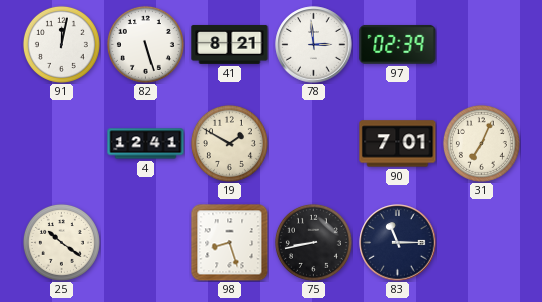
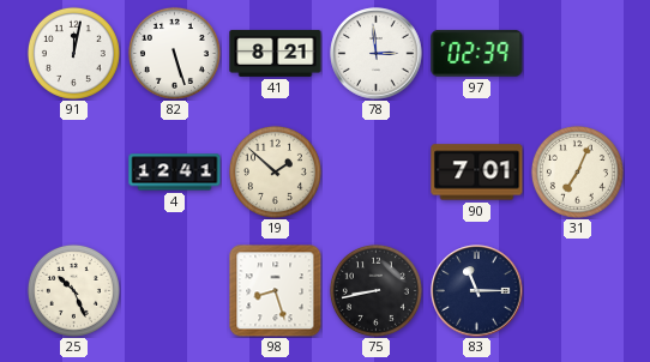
19: 1:50 -> 1:52 (275, 171)
25: 10:21 -> 10:26 (73, 290)
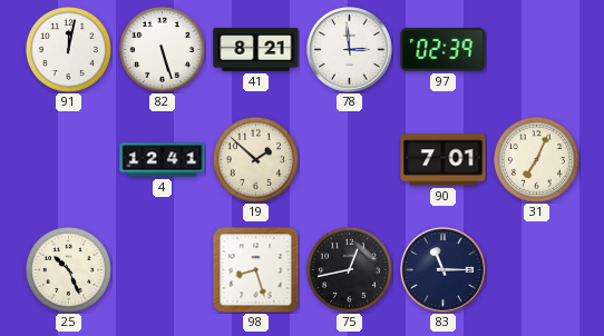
75: 8:43 -> 12:43 (349, 269)
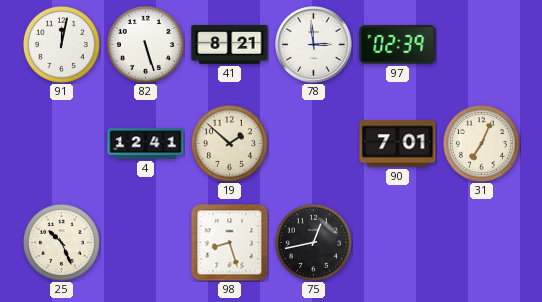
83: 11:15 -> none (444, 270)
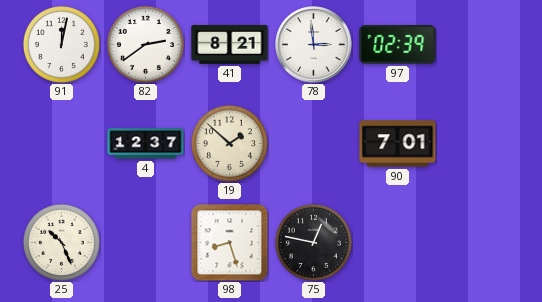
82: 5:27 -> 2:39 (145, 44)
4: 12:41 -> 12:37 (146, 144)
31: 7:04 -> none (481, 143)
75: 12:43 -> 12:47 (313, 242)
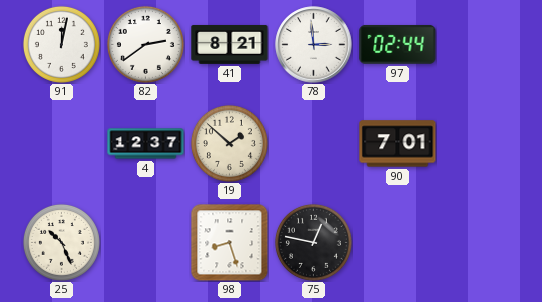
97: 02:39 -> 02:44 (398, 44)
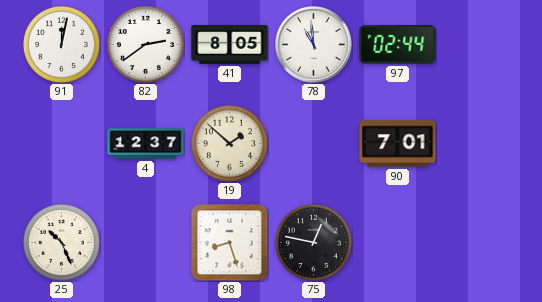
41: 8:21 -> 8:05 (230, 44)
78: 2:59 -> 10:59 (314, 45)
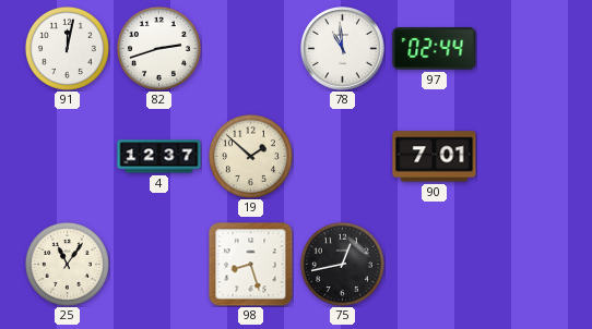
82: 2:39 -> 2:42 (158, 48)
41: 8:05 -> none (230, 44)
25: 10:26 -> 11:06 (67, 264)
75: 12:47 -> 12:43 (342, 264)
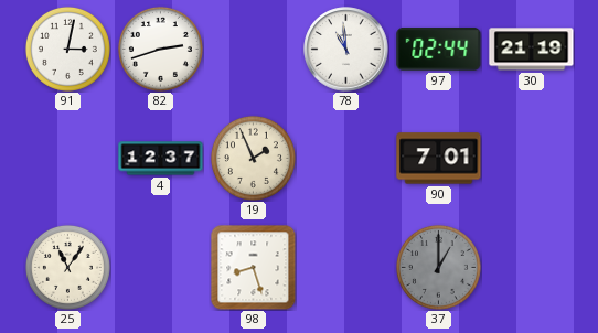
91: 12:02 -> 3:02 (67, 49)
30: none -> 21:19 (532, 50)
19: 1:52 -> 1:56 (253, 158)
75: 12:43 -> none (342, 264)
37: none -> 1:00 (438, 267)
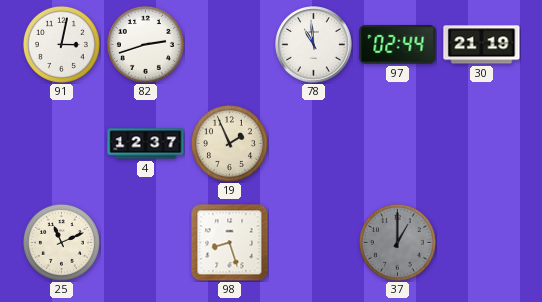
90: 7:01 -> none (439, 159)
25: 11:06 -> 11:11 (61, 242)
